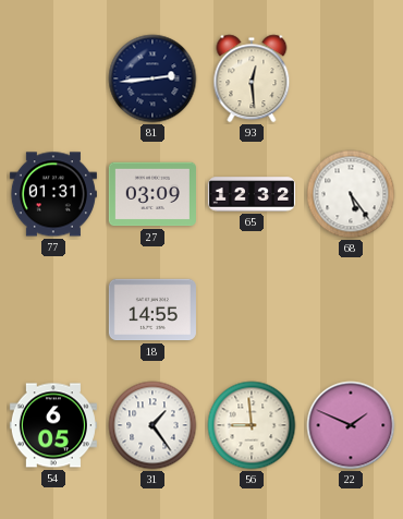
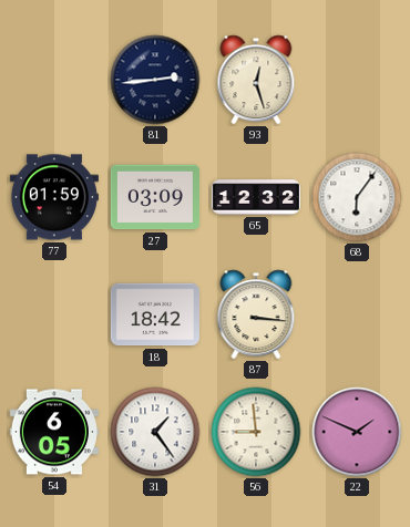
93: 12:29 -> 12:27 (256, 80)
77: 01:31 -> 01:59 (54, 197)
68: 5:24 -> 6:06 (357, 197)
18: 14:55 -> 18:42 (155, 314)
87: none -> 3:16 (256, 314)
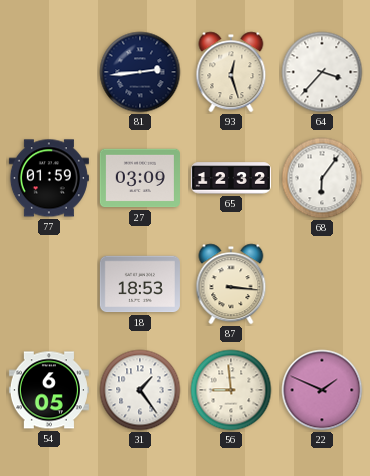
64: none -> 3:37 (322, 72)
18: 18:42 -> 18:53 (140, 284)
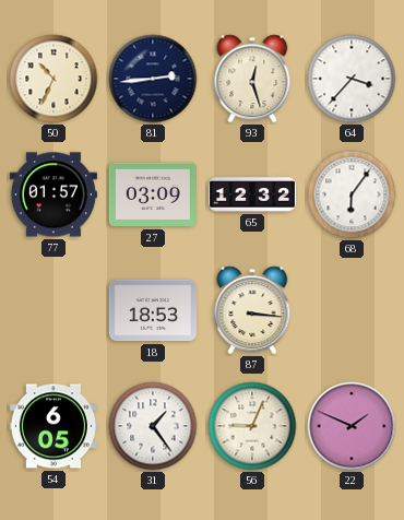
50: none -> 10:34 (54, 79)
77: 01:59 -> 01:57 (54, 194)
56: 8:59 -> 9:04 (252, 426)
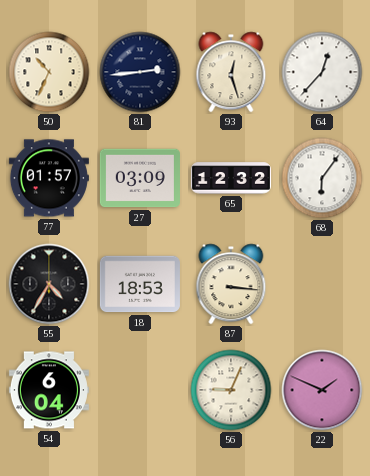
64: 3:37 -> 12:37 (322, 72)
55: none -> 4:35 (49, 284)
54: 6:05 -> 6:04 (49, 390)
31: 1:24 -> none (153, 426)
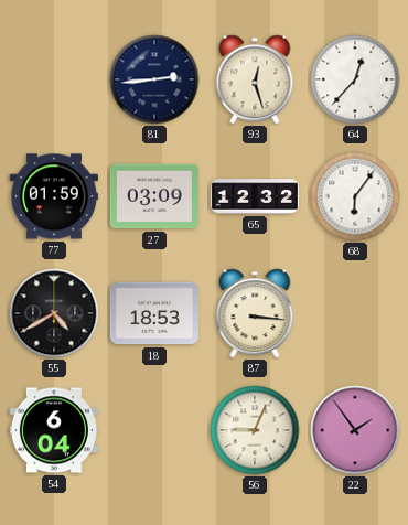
50: 10:34 -> none (49, 72)
77: 01:57 -> 01:59 (54, 196)
55: 4:35 -> 4:40 (54, 313)
22: 1:49 -> 1:54 (355, 430)
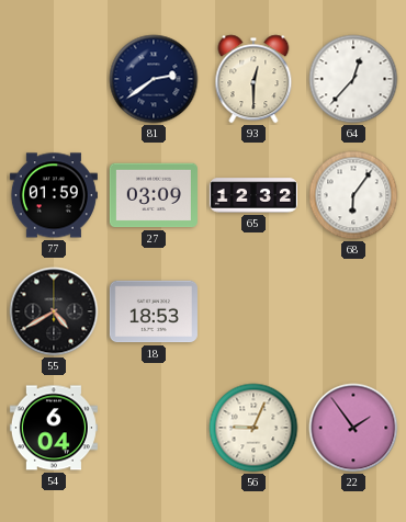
81: 2:44 -> 2:39 (154, 79)
93: 12:27 -> 12:30 (253, 79)
87: 3:16 -> none (255, 313)
